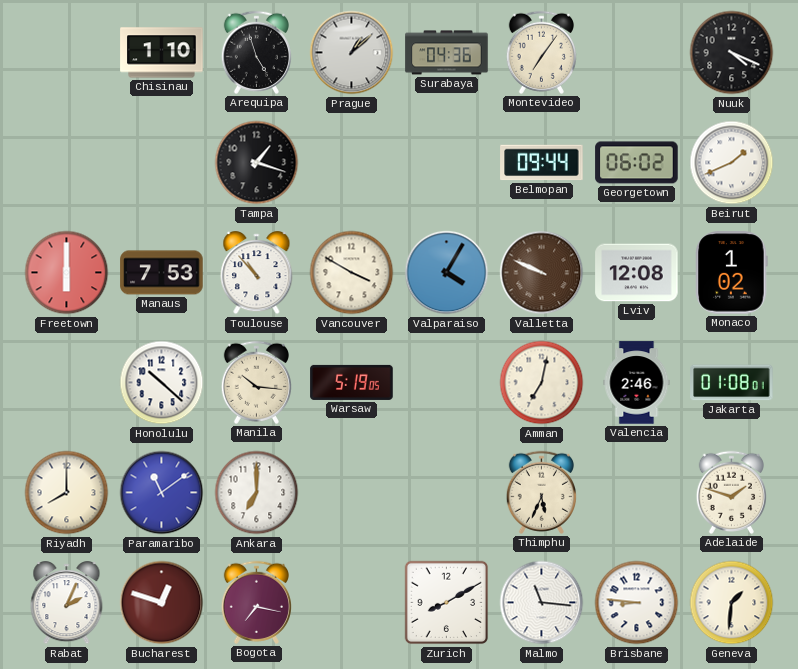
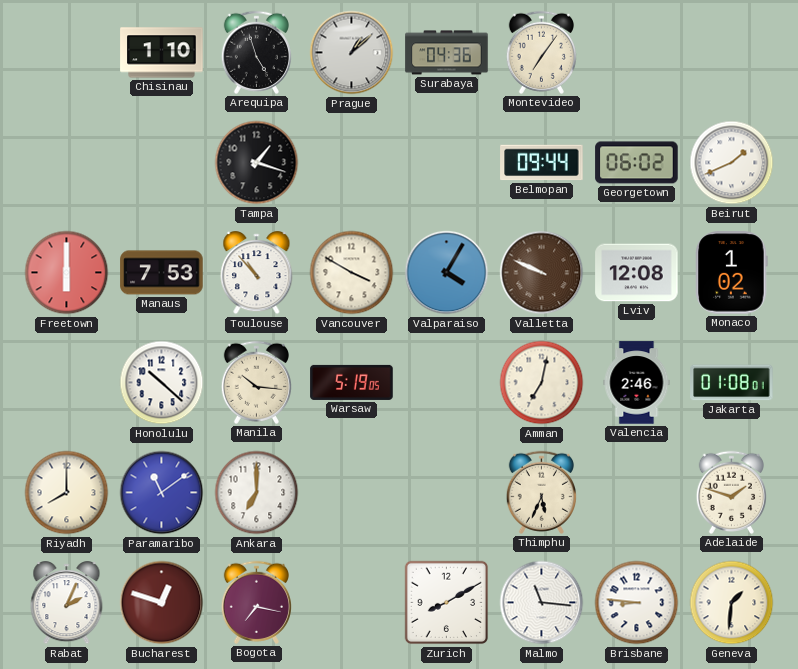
Nuuk: 4:19 -> none (732, 53)
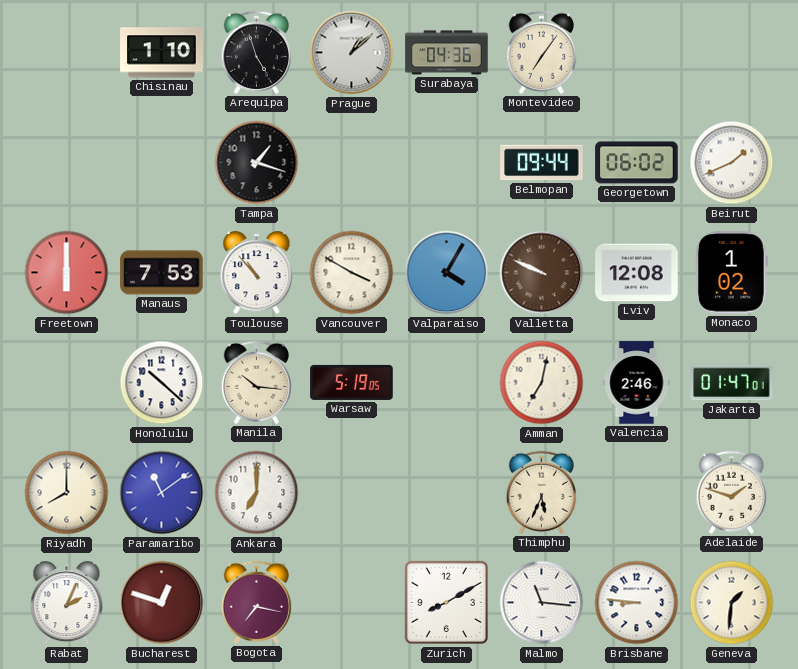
Jakarta: 01:08 -> 01:47 (732, 383)
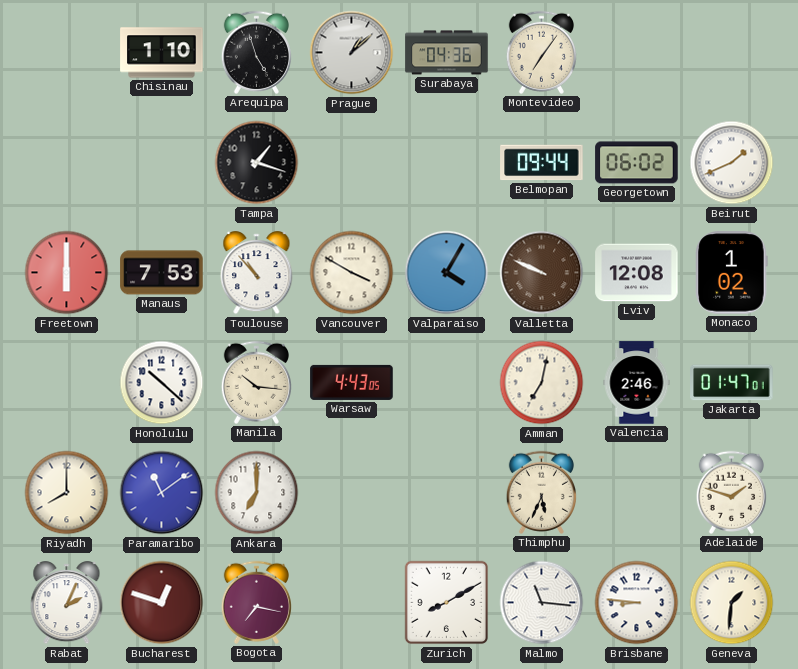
Warsaw: 5:19 -> 4:43 (352, 382)
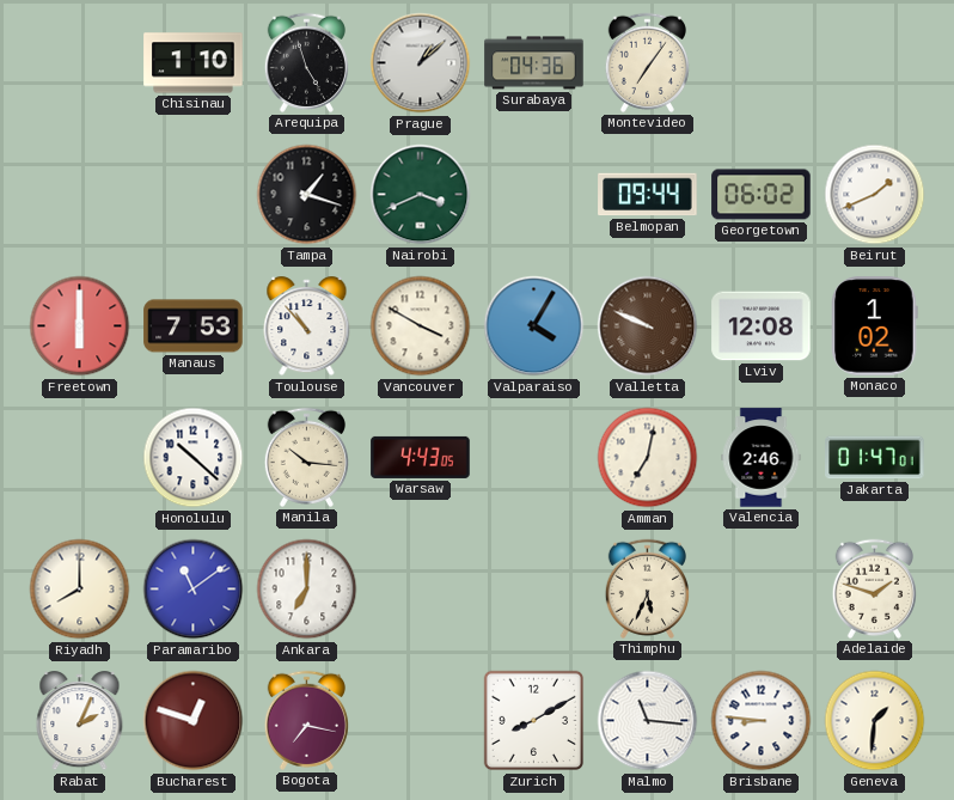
Nairobi: none -> 3:41 (421, 195)
